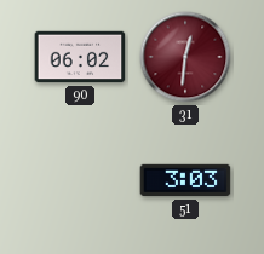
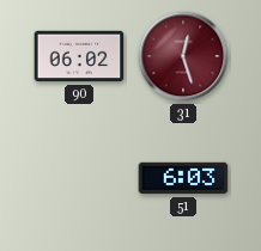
31: 12:31 -> 12:27 (183, 56)
51: 3:03 -> 6:03 (183, 178)
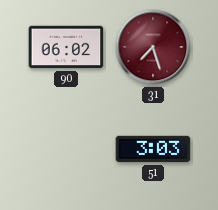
31: 12:27 -> 7:27 (153, 47)
51: 6:03 -> 3:03 (153, 149)
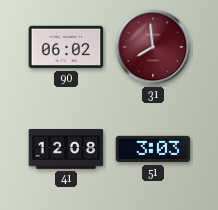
31: 7:27 -> 7:59 (153, 47)
41: none -> 12:08 (66, 150)
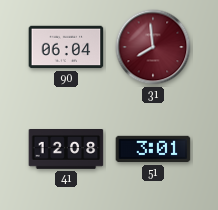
90: 06:02 -> 06:04 (66, 47)
51: 3:03 -> 3:01 (153, 149)
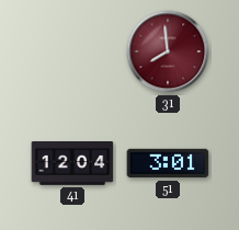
90: 06:04 -> none (66, 47)
41: 12:08 -> 12:04 (72, 164)
